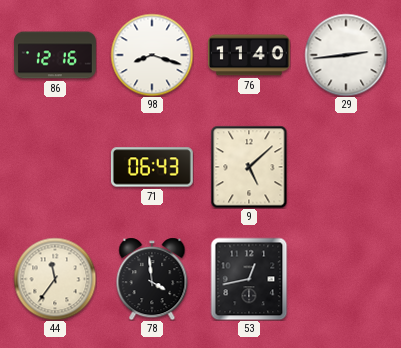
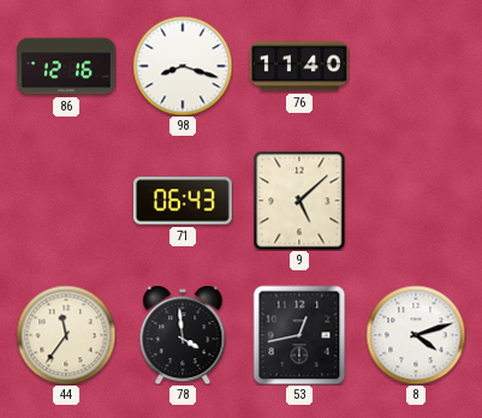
29: 2:44 -> none (346, 55)
8: none -> 4:12 (416, 335)
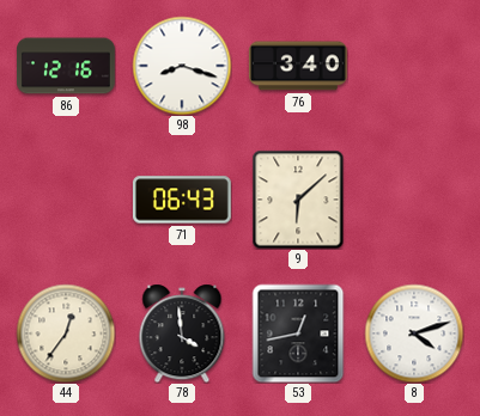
76: 11:40 -> 3:40 (298, 66)
9: 5:08 -> 6:08 (298, 200)
44: 11:36 -> 12:36 (66, 334)
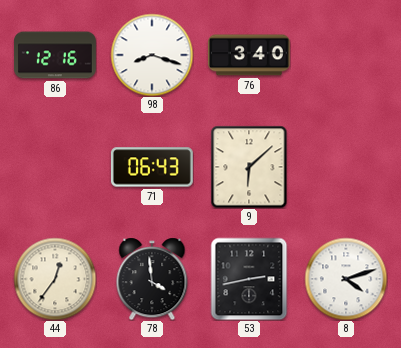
53: 12:43 -> 2:43 (249, 279)
